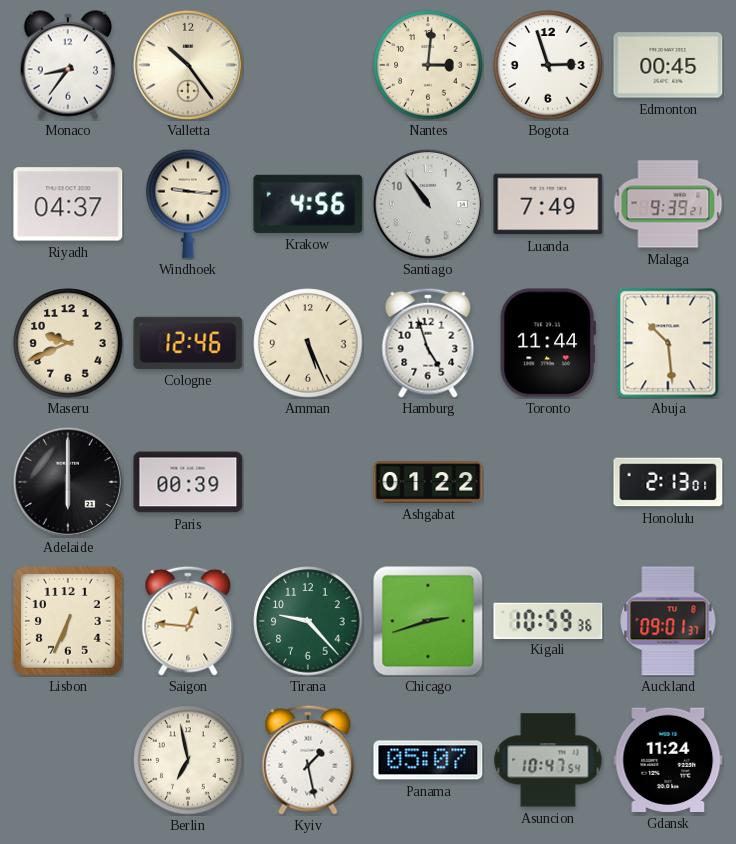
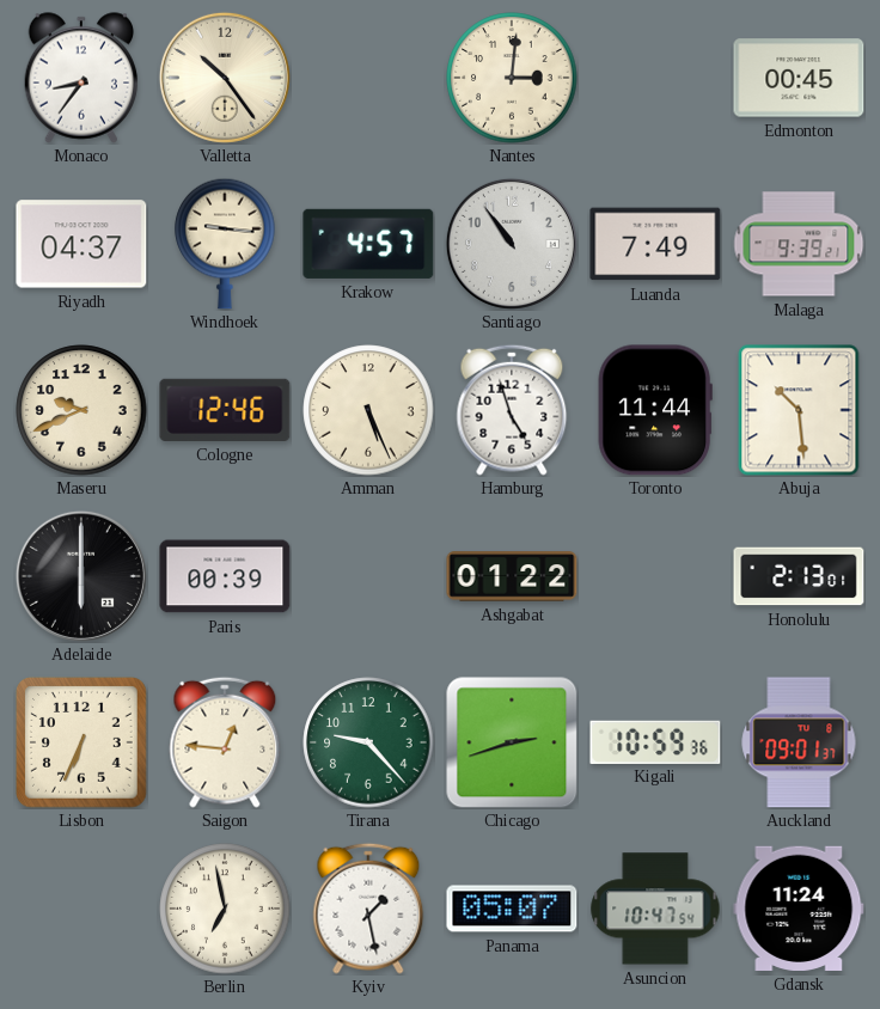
Bogota: 2:57 -> none (548, 65)
Krakow: 4:56 -> 4:57 (368, 244)
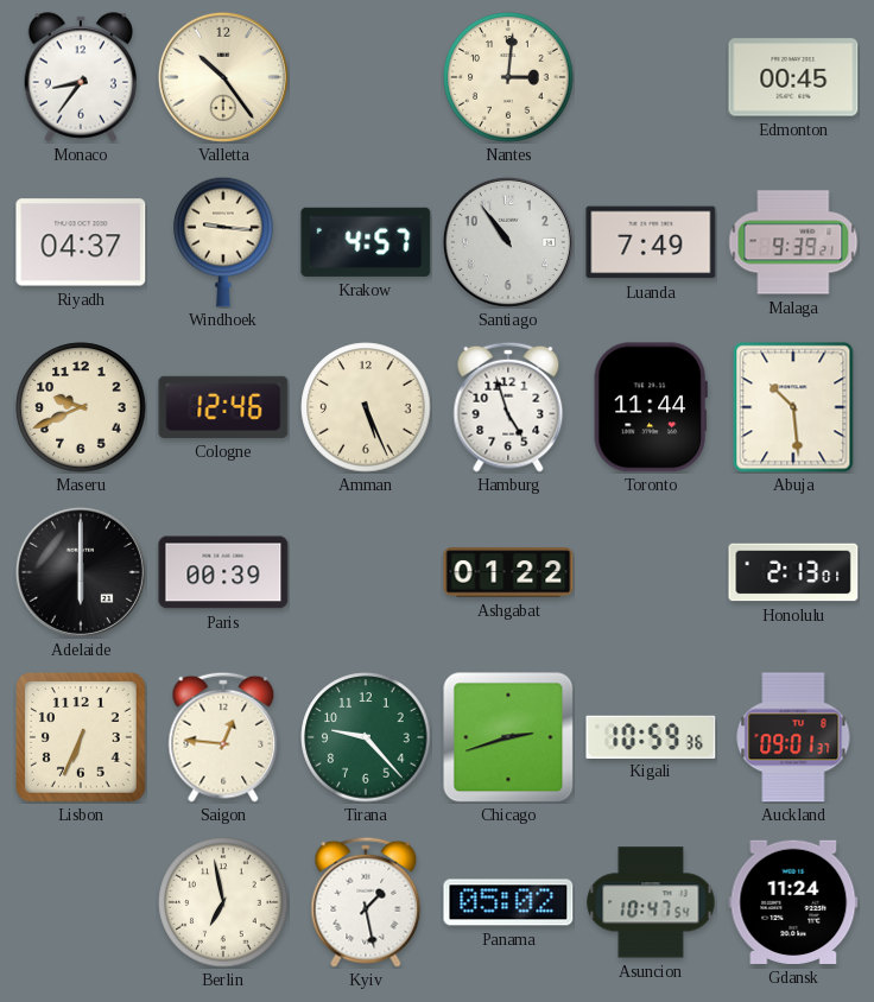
Panama: 05:07 -> 05:02 (508, 902)
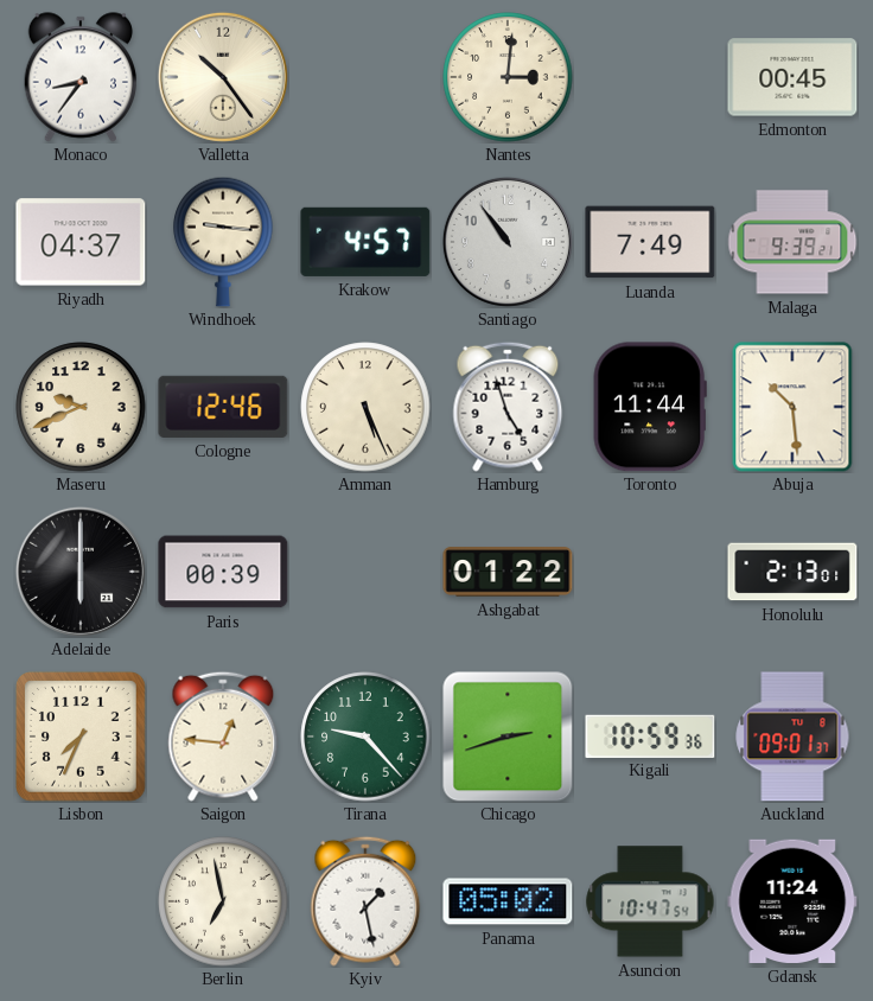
Lisbon: 6:34 -> 7:34 (82, 738)
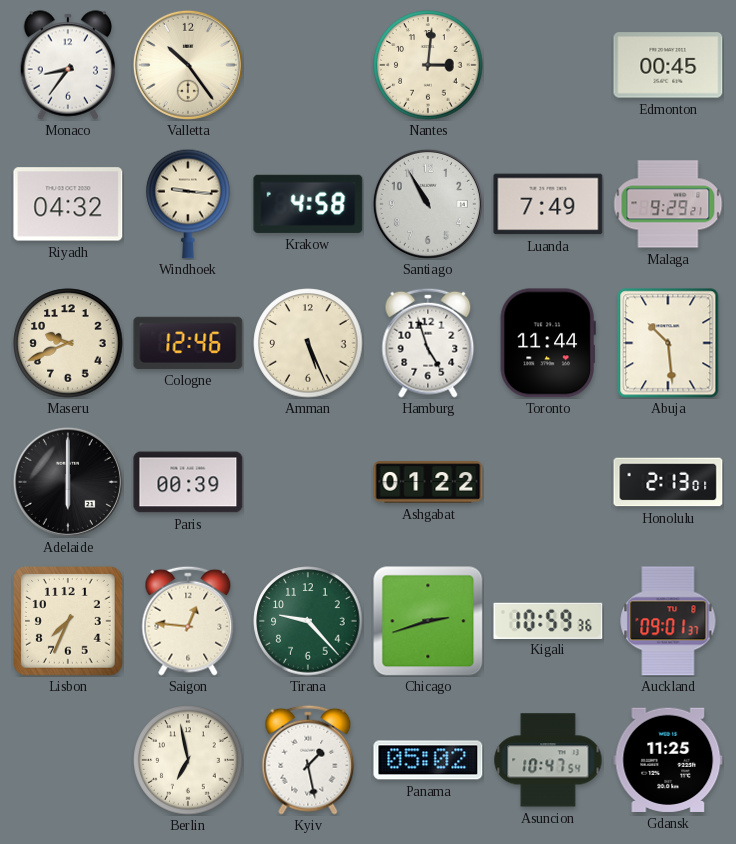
Riyadh: 04:37 -> 04:32 (68, 204)
Krakow: 4:57 -> 4:58 (308, 204)
Santiago: 10:54 -> 10:55 (428, 204)
Malaga: 9:39 -> 9:29 (668, 204)
Gdansk: 11:24 -> 11:25 (668, 760)
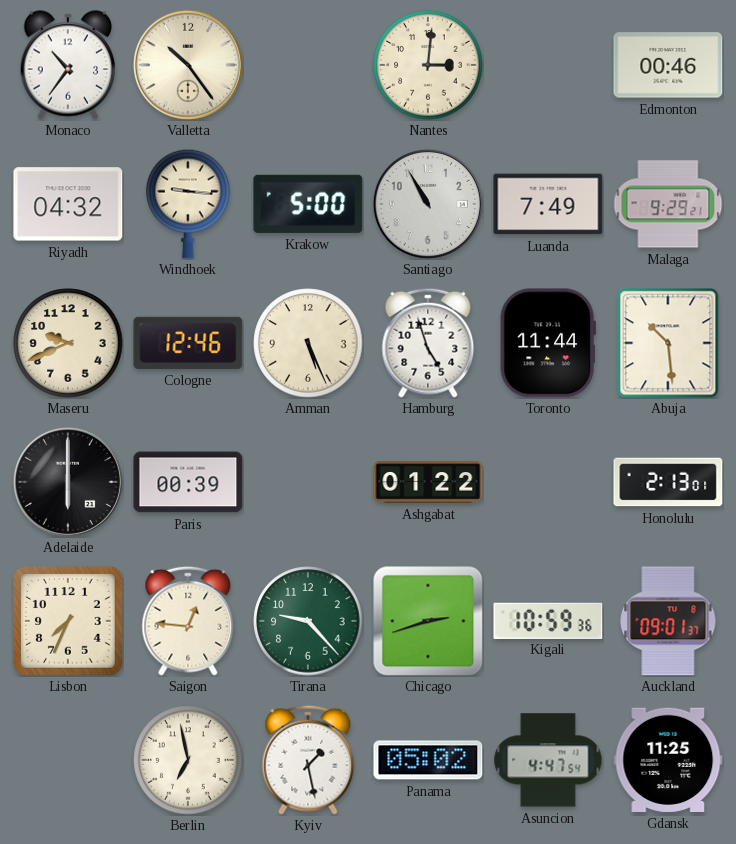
Monaco: 8:36 -> 10:36 (68, 65)
Edmonton: 00:45 -> 00:46 (668, 65)
Krakow: 4:58 -> 5:00 (308, 204)
Asuncion: 10:47 -> 4:47 (548, 760)
